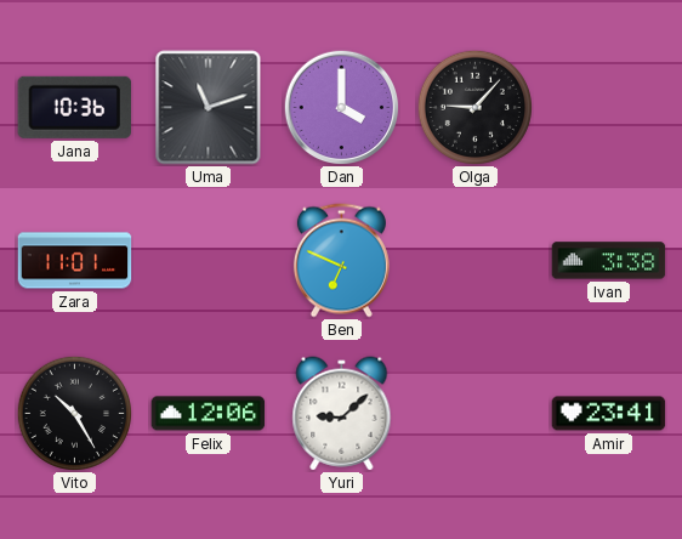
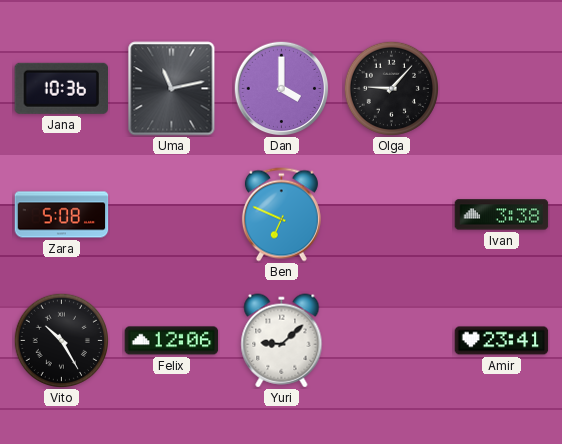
Uma: 11:12 -> 11:13 (172, 89)
Zara: 11:01 -> 5:08 (62, 215)
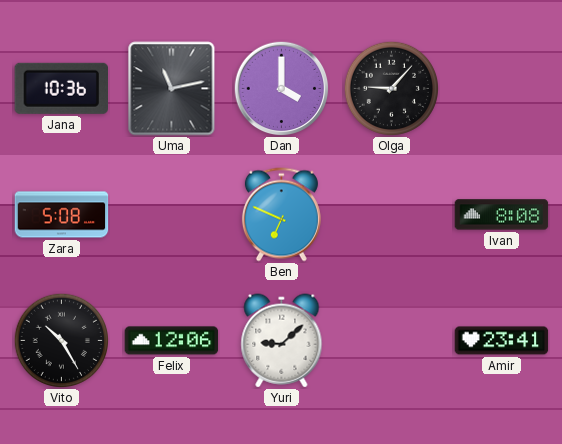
Ivan: 3:38 -> 8:08 (502, 215)
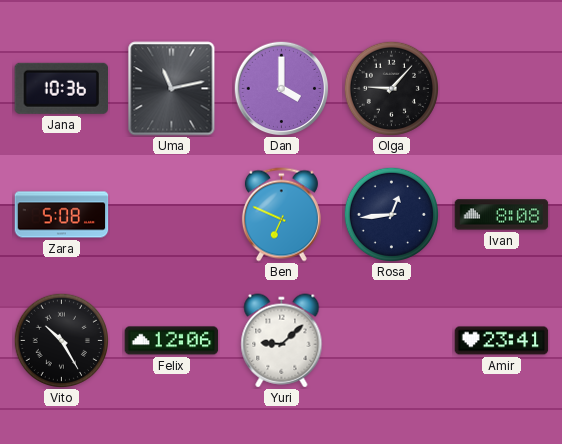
Rosa: none -> 12:44 (391, 214)
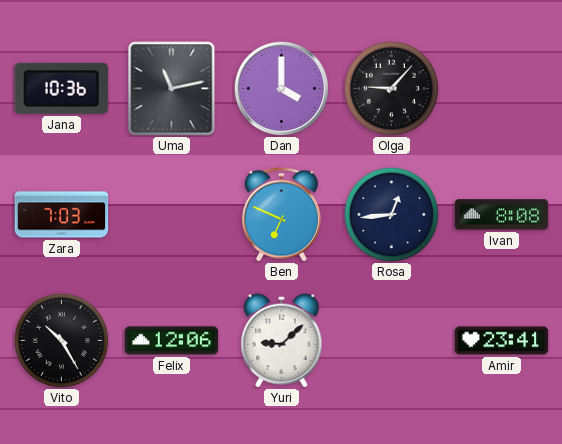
Zara: 5:08 -> 7:03 (62, 215)
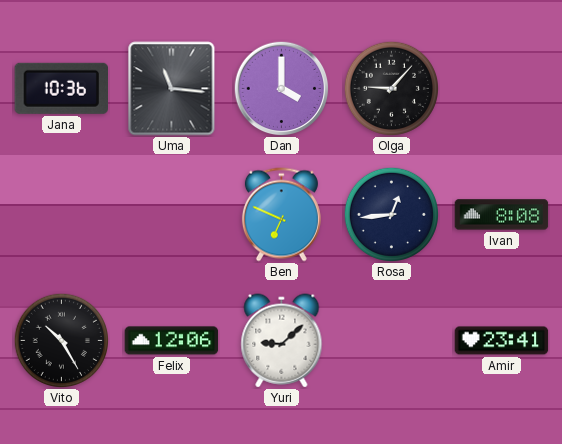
Uma: 11:13 -> 11:16 (172, 89)
Zara: 7:03 -> none (62, 215)
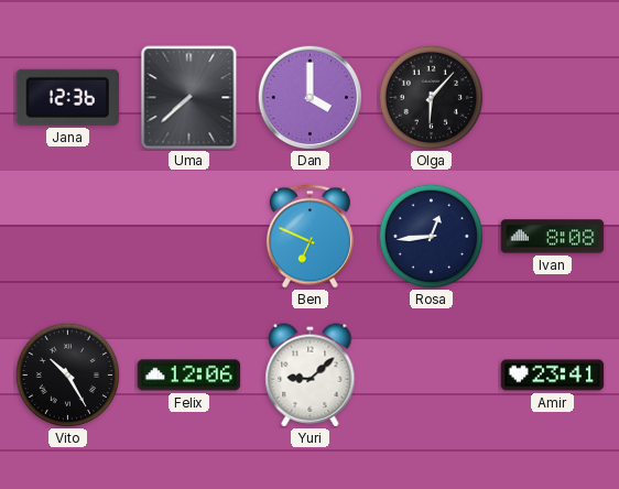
Jana: 10:36 -> 12:36 (67, 97)
Uma: 11:16 -> 7:38 (189, 98)
Olga: 9:07 -> 6:07 (431, 97)
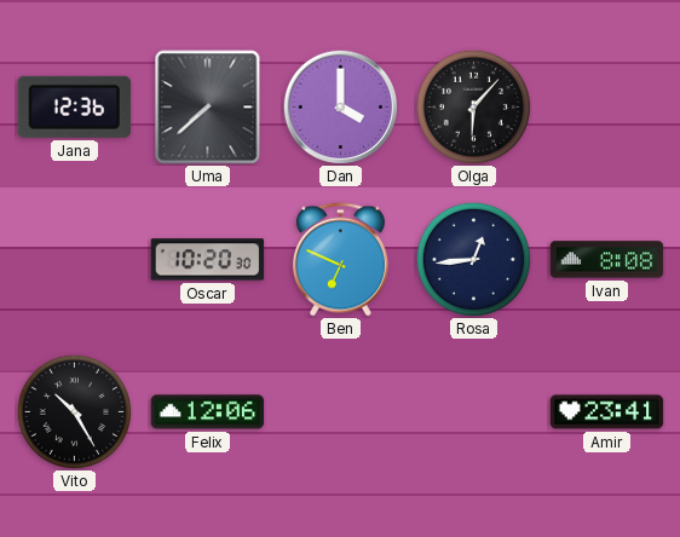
Oscar: none -> 10:20 (208, 260)
Yuri: 9:08 -> none (311, 376)
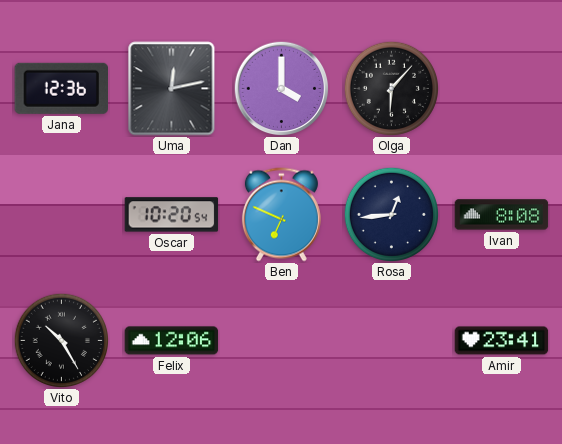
Uma: 7:38 -> 12:13 (172, 89)
Oscar: 10:20:30 -> 10:20:54 (172, 215)
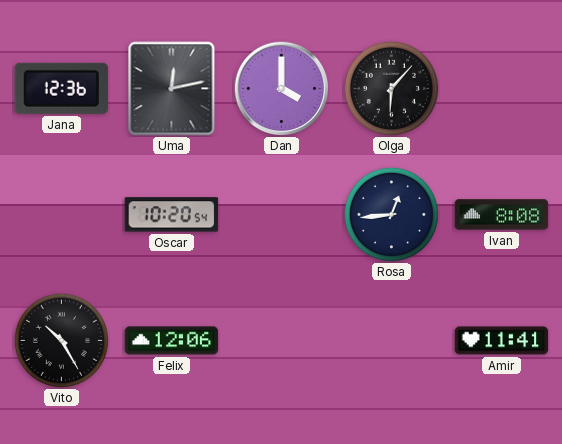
Ben: 6:49 -> none (281, 215)
Amir: 23:41 -> 11:41 (502, 341)
